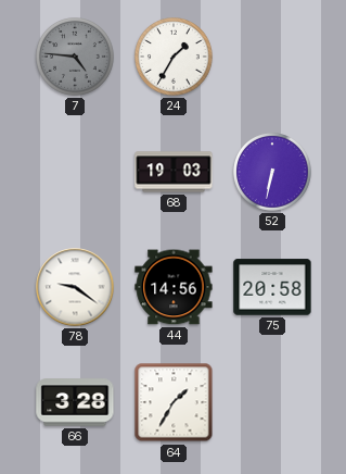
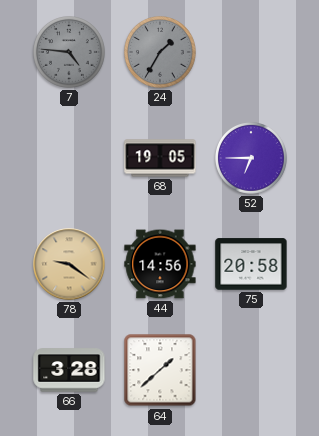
24 dial: white -> grey (161, 53)
68: 19:03 -> 19:05 (160, 158)
52: 6:32 -> 6:45 (252, 159)
78 dial: white -> champagne (69, 264)
64: 1:35 -> 1:38 (160, 370)
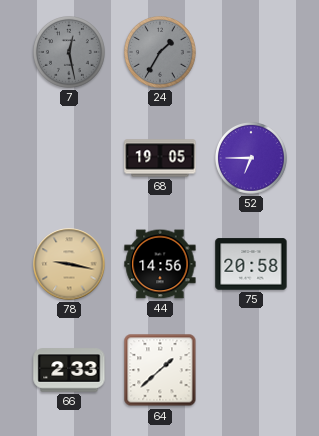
7: 4:46 -> 12:28 (70, 53)
78: 9:21 -> 9:17 (69, 264)
66: 3:28 -> 2:33 (69, 370)
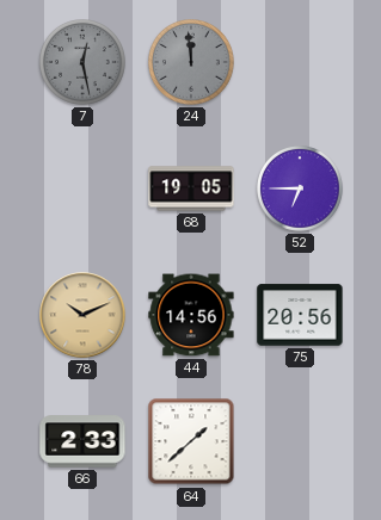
24: 1:35 -> 11:59 (192, 63)
78: 9:17 -> 10:11 (82, 315)
75: 20:58 -> 20:56 (300, 315)
